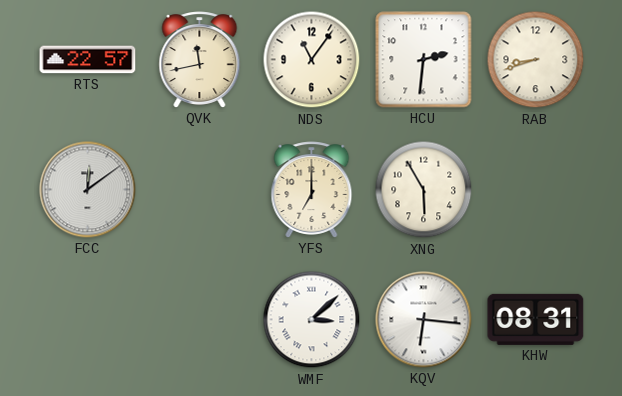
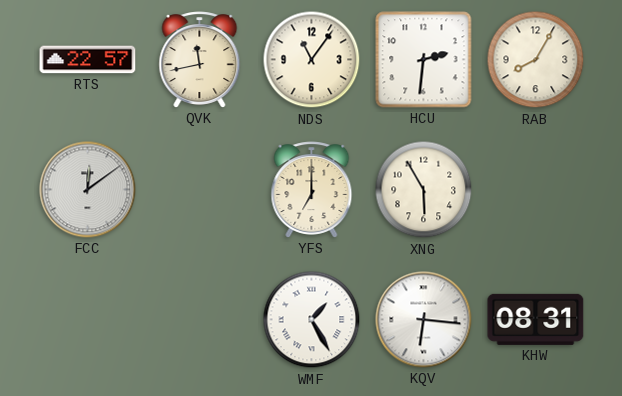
RAB: 8:42 -> 8:05 (536, 60)
WMF: 3:08 -> 1:25 (312, 320)
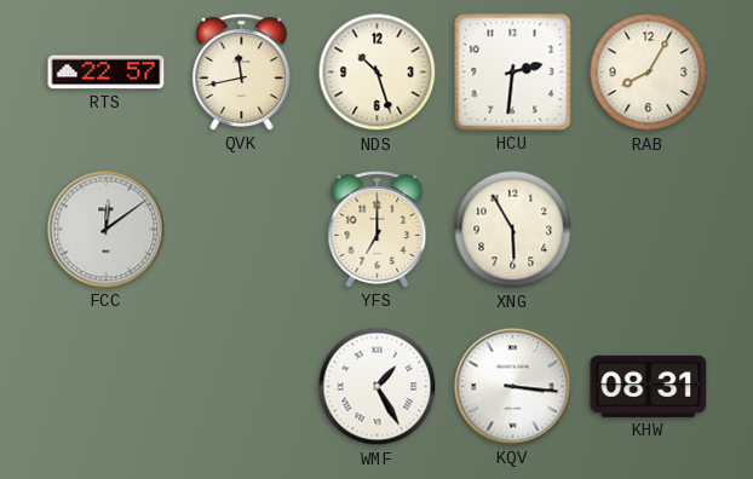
NDS: 11:06 -> 10:27 (378, 73)
KQV: 6:16 -> 3:16 (513, 387)
